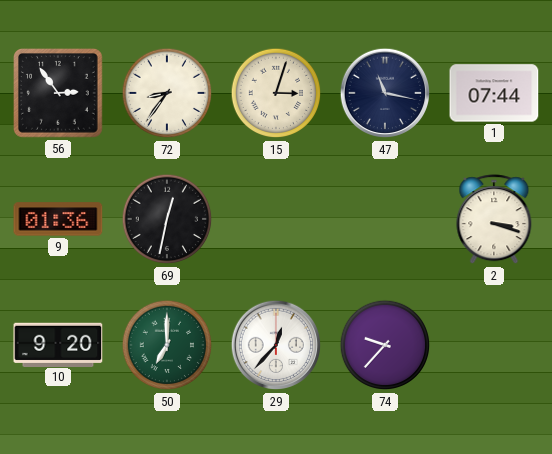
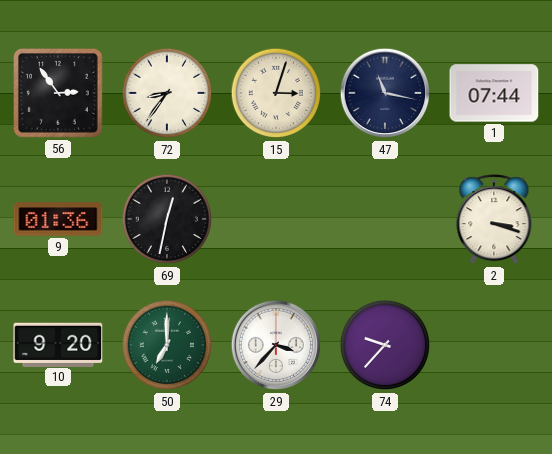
29: 12:37 -> 3:37 (276, 345)
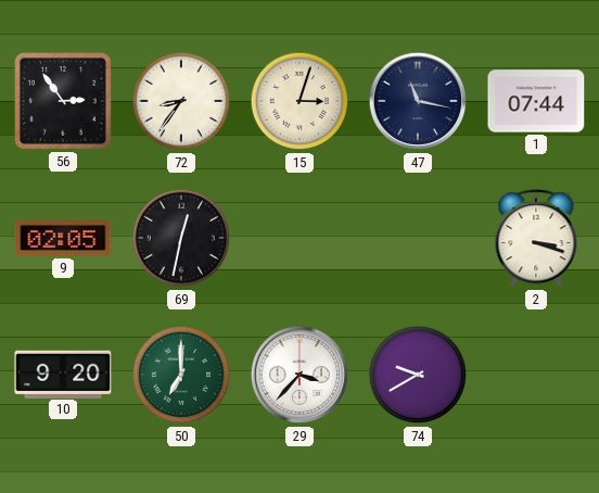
9: 01:36 -> 02:05 (63, 238)
74: 9:37 -> 9:40 (418, 375)
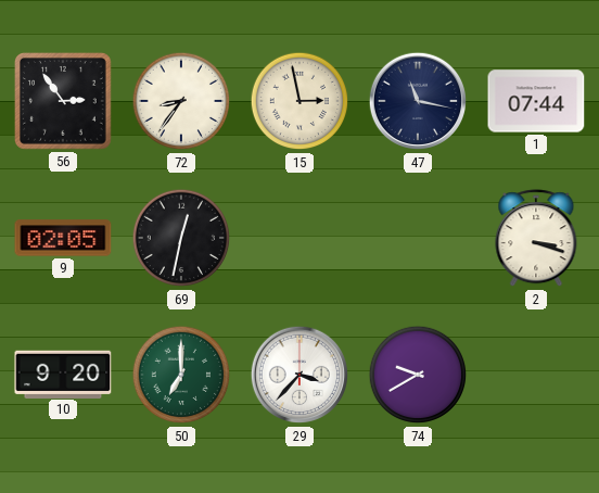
15: 3:03 -> 2:58 (299, 101)
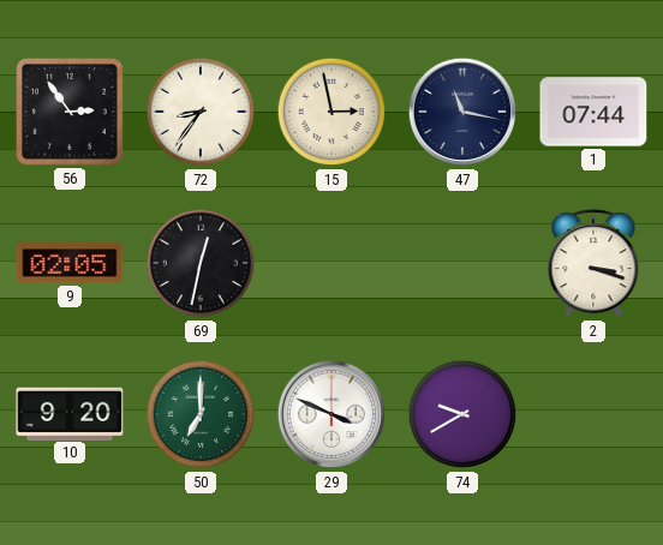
29: 3:37 -> 3:49 (331, 414)
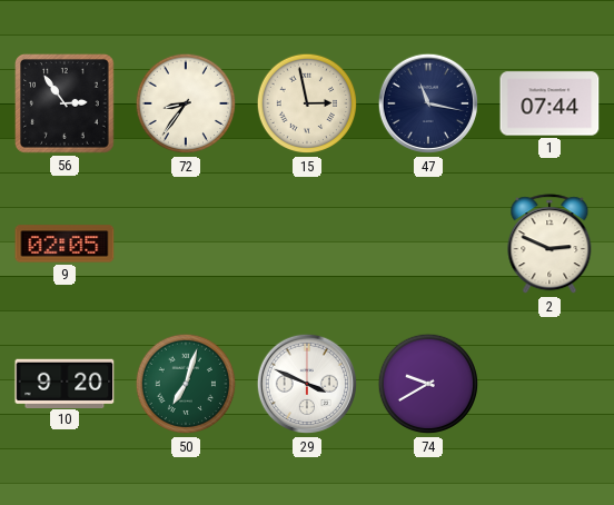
69: 12:32 -> none (201, 263)
2: 3:18 -> 2:49 (549, 245)
50: 7:00 -> 7:03 (186, 384)
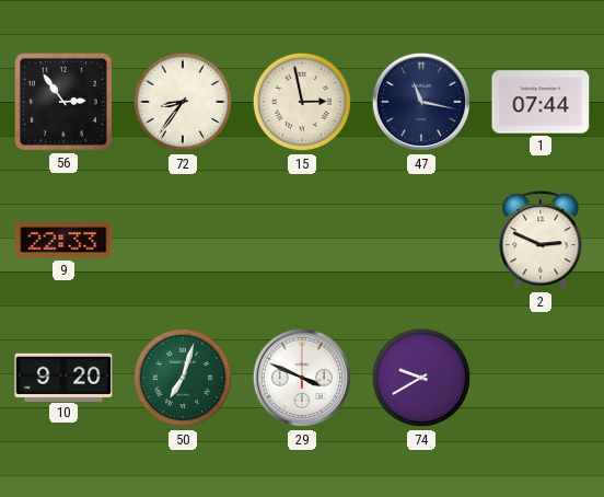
9: 02:05 -> 22:33 (63, 240)
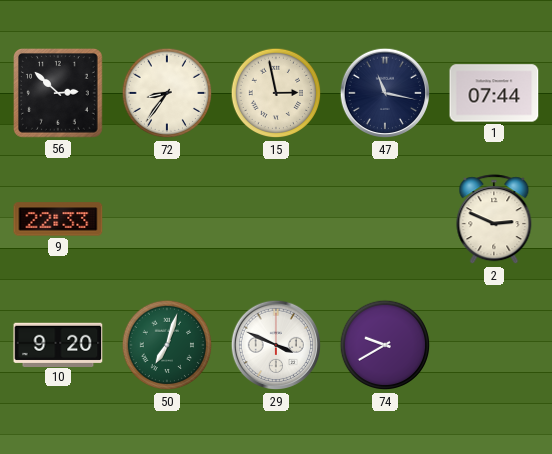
56: 2:54 -> 2:52 (59, 94)
